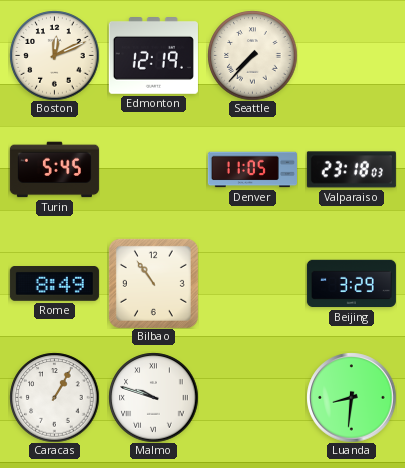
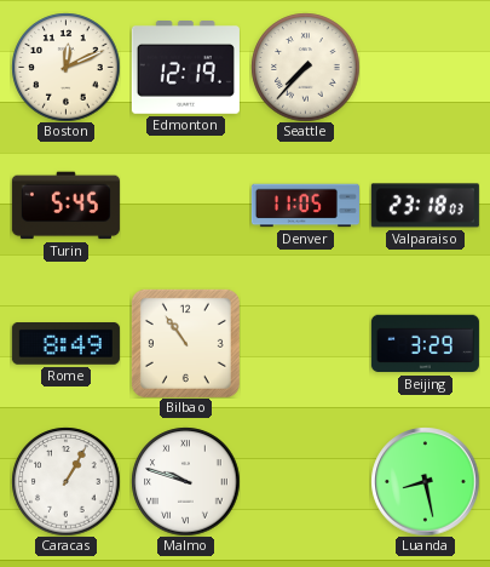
Luanda: 8:31 -> 8:28 (425, 481)
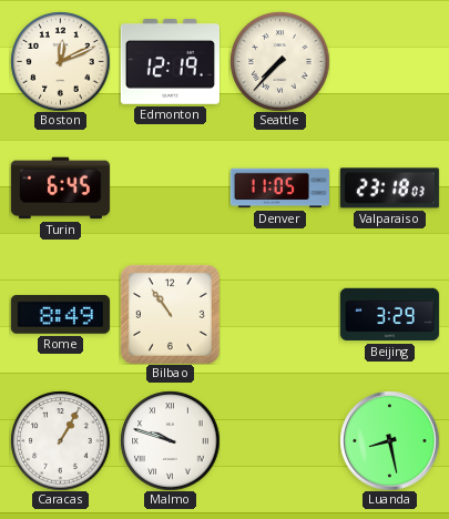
Turin: 5:45 -> 6:45 (60, 189)
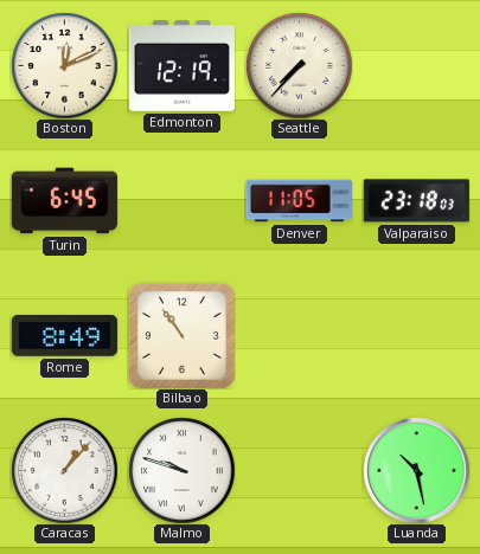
Beijing: 3:29 -> none (389, 315)
Caracas: 1:05 -> 1:07 (64, 470)
Luanda: 8:28 -> 10:28 (416, 470)
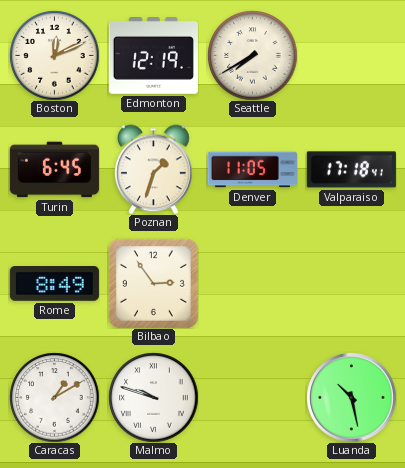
Seattle: 7:37 -> 7:40 (252, 55)
Poznan: none -> 1:33 (154, 169)
Valparaiso: 23:18 -> 17:18 (351, 170)
Bilbao: 10:54 -> 2:54 (153, 283)
Caracas: 1:07 -> 1:10 (54, 397)
